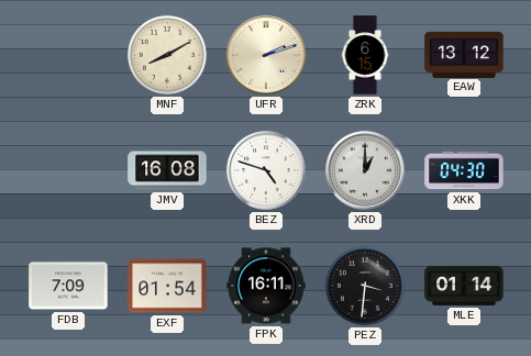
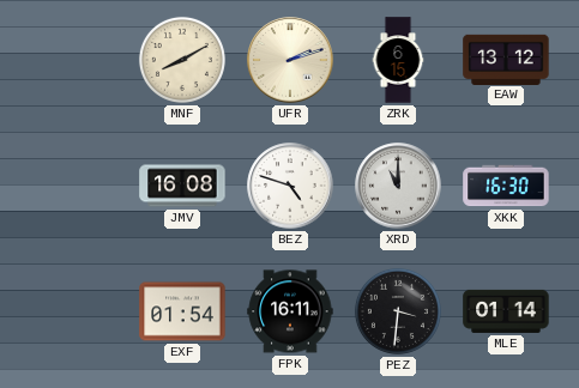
XRD: 1:00 -> 11:00 (398, 186)
XKK: 04:30 -> 16:30 (506, 186)
FDB: 7:09 -> none (68, 286)
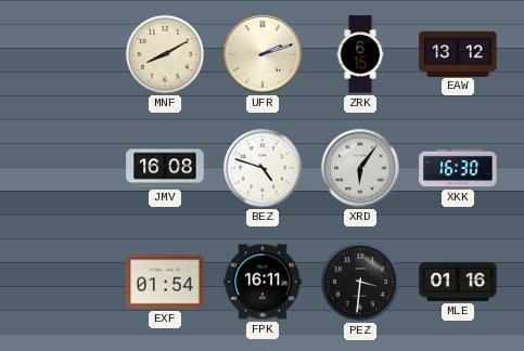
XRD: 11:00 -> 6:06 (360, 168)
MLE: 01:14 -> 01:16 (458, 282)
